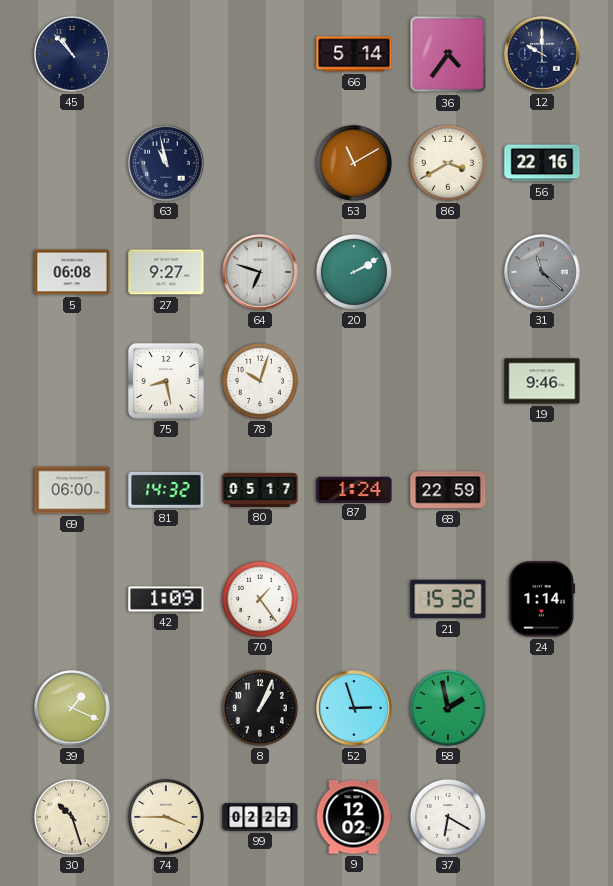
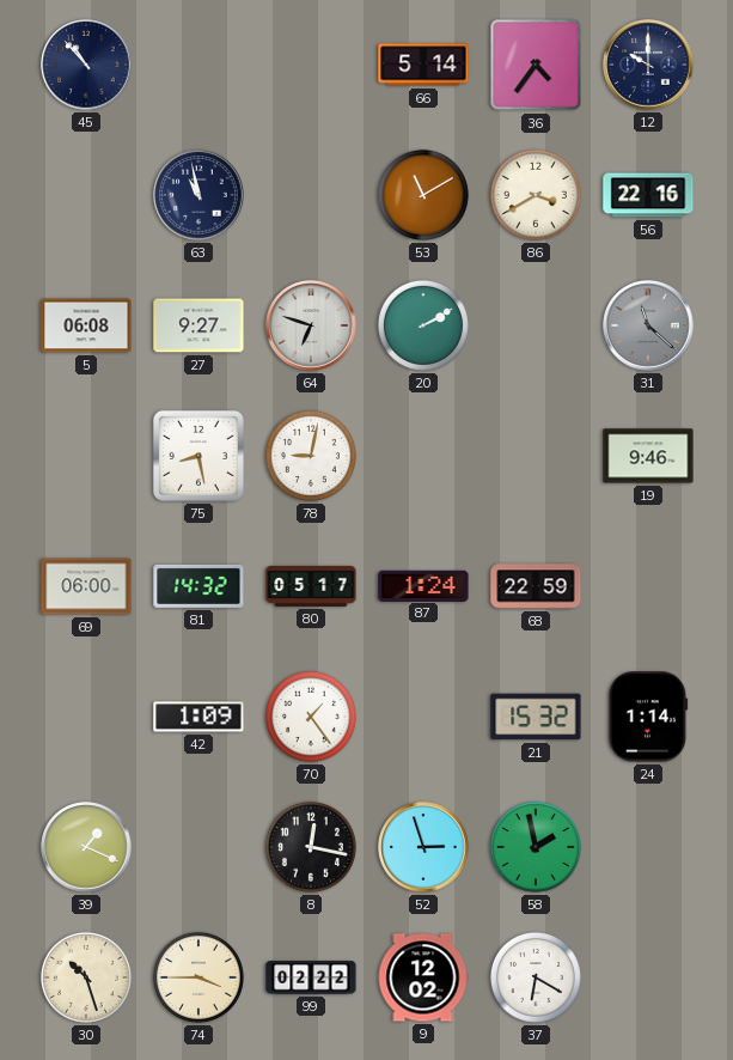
78: 10:03 -> 9:02 (311, 456)
8: 1:04 -> 12:17 (311, 847)
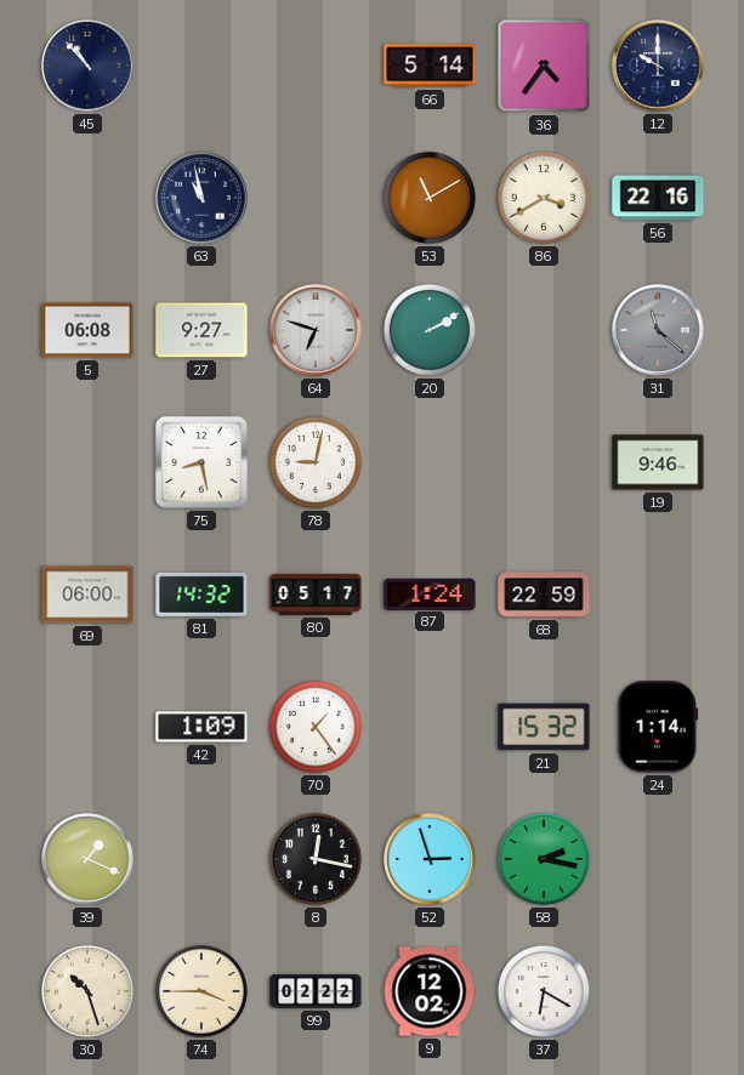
58: 1:58 -> 2:17 (544, 859)
